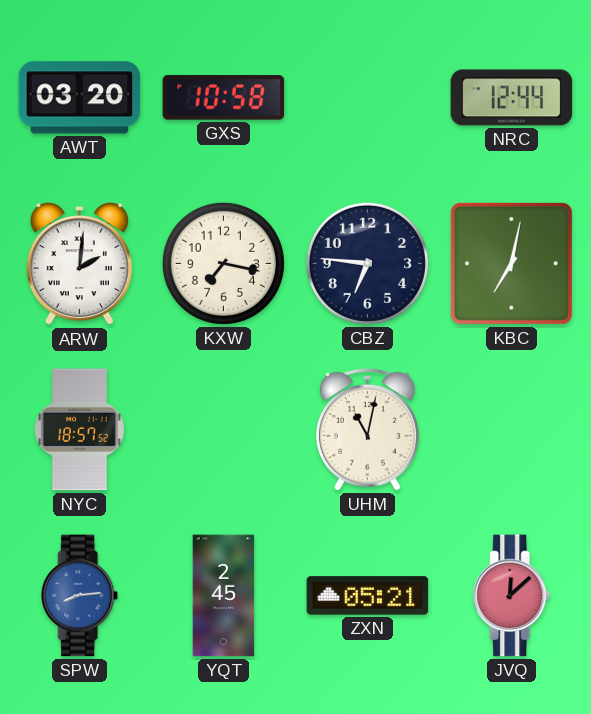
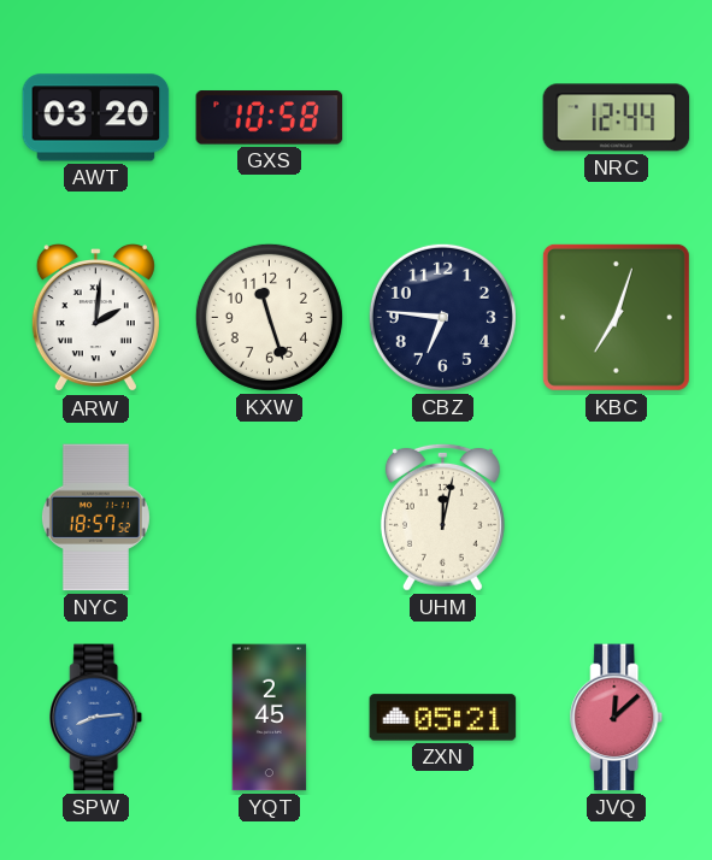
KXW: 7:17 -> 11:27 (269, 317)
KBC: 7:02 -> 7:03 (616, 317)
UHM: 11:02 -> 12:02 (442, 517)
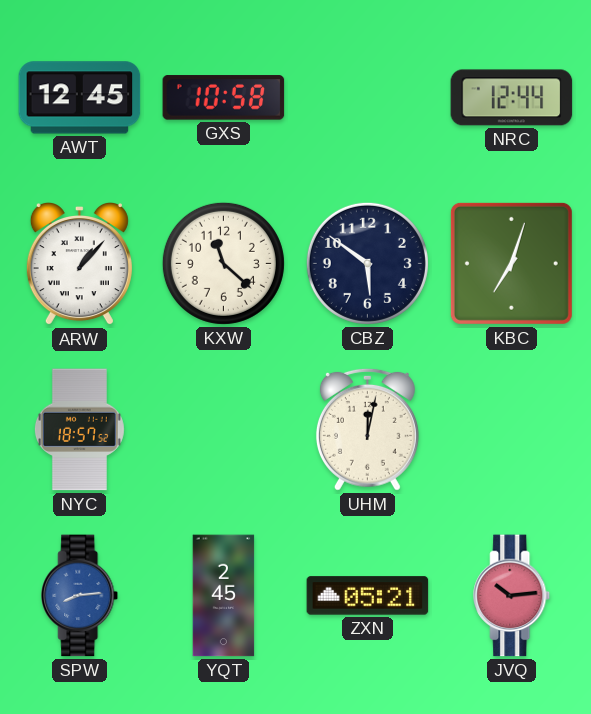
AWT: 03:20 -> 12:45 (80, 98)
ARW: 2:01 -> 1:07 (79, 265)
KXW: 11:27 -> 11:22 (223, 263)
CBZ: 6:46 -> 5:51 (367, 263)
JVQ: 12:08 -> 10:14 (512, 596)
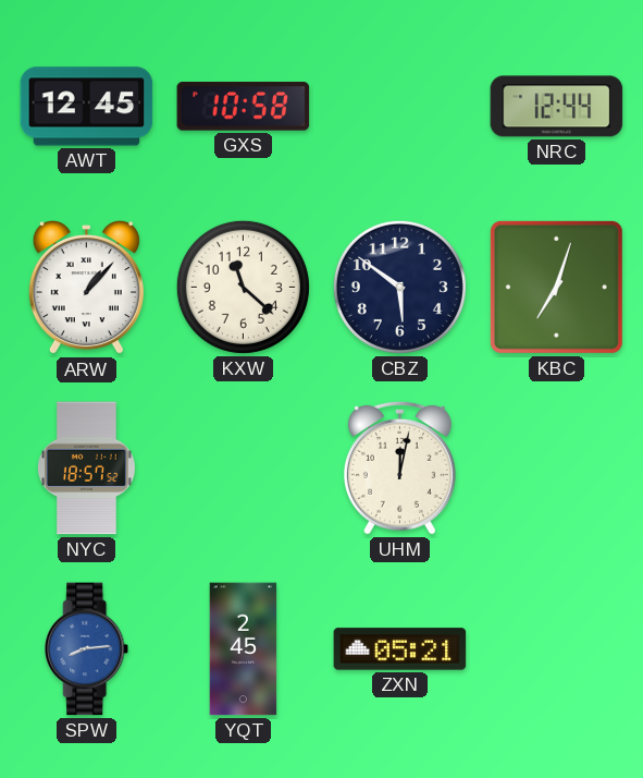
JVQ: 10:14 -> none (512, 596)
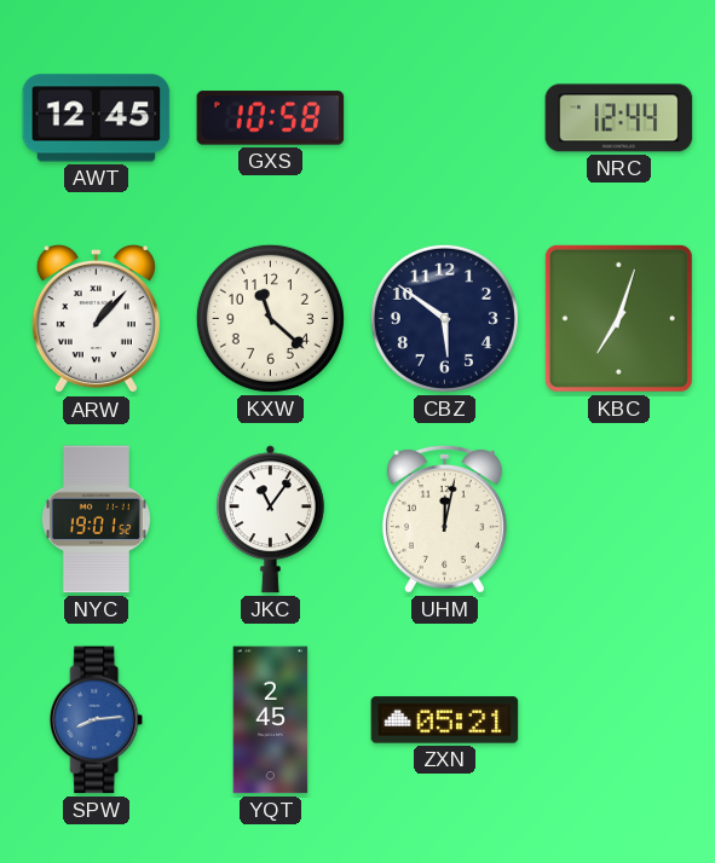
NYC: 18:57 -> 19:01 (96, 520)
JKC: none -> 11:06 (270, 520)
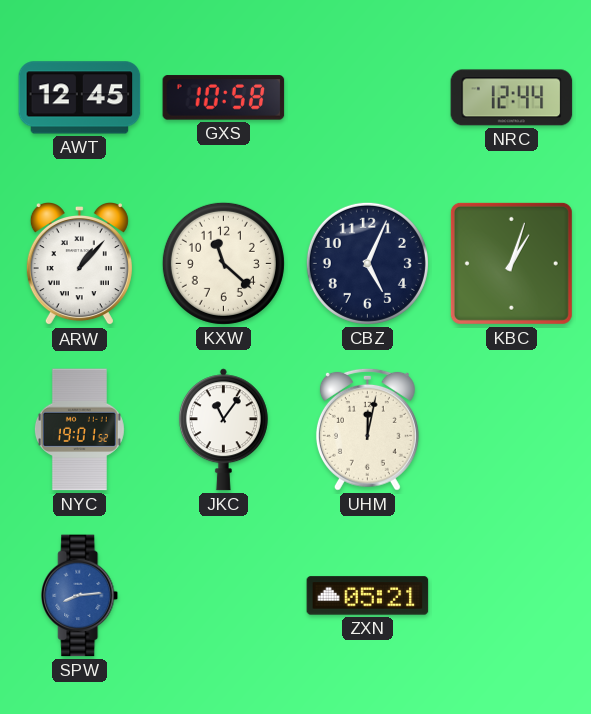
CBZ: 5:51 -> 5:04 (367, 263)
KBC: 7:03 -> 1:03 (511, 263)
YQT: 2:45 -> none (271, 720)
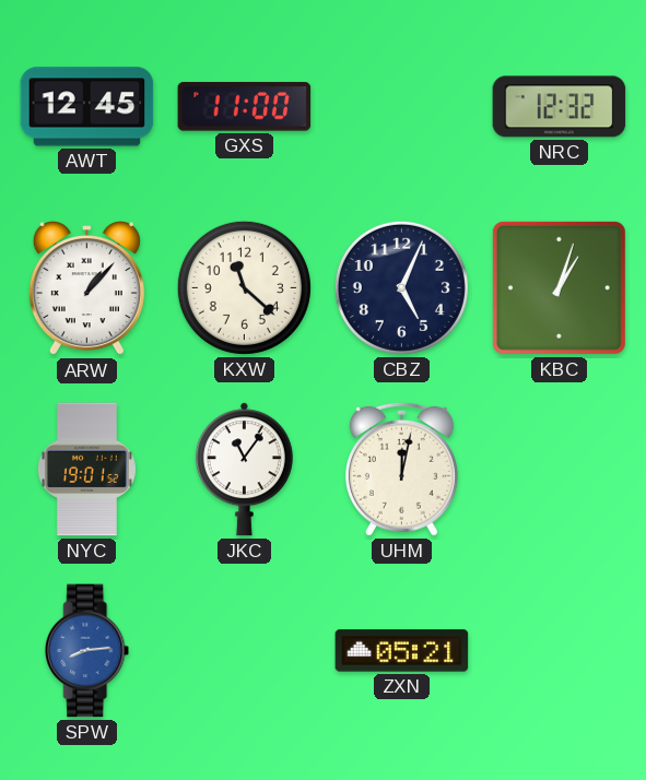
GXS: 10:58 -> 11:00 (245, 107)
NRC: 12:44 -> 12:32 (560, 107)
